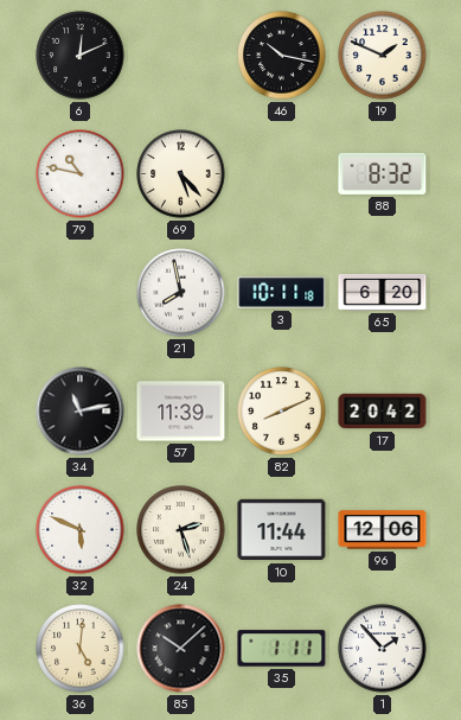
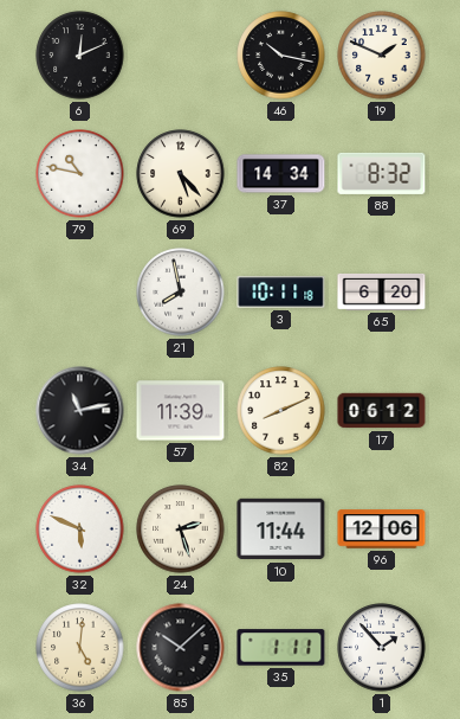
37: none -> 14:34 (281, 174)
17: 20:42 -> 06:12 (382, 411)
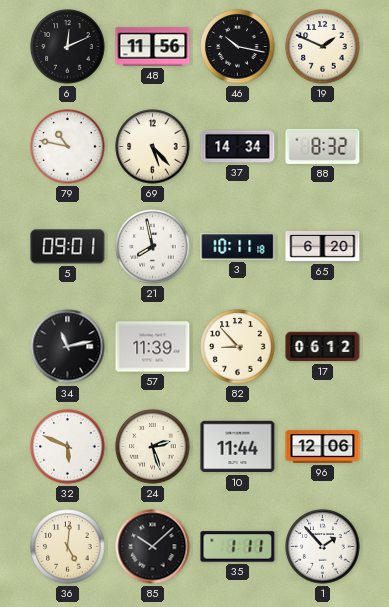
48: none -> 11:56 (153, 47)
5: none -> 09:01 (68, 247)
82: 8:11 -> 8:53 (238, 347)
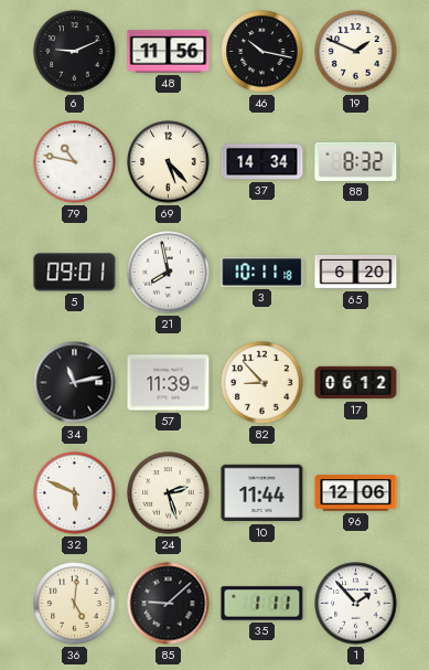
6: 12:11 -> 9:11 (75, 52)
85: 10:08 -> 9:08 (169, 604)
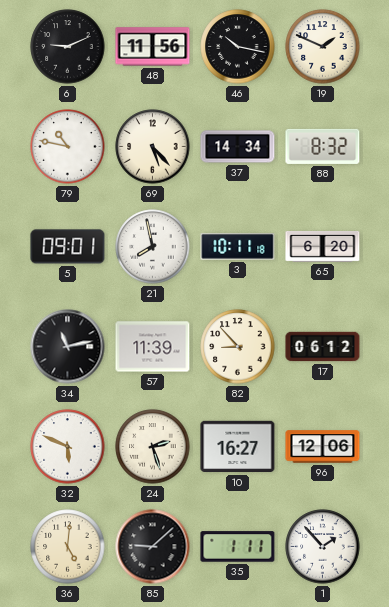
10: 11:44 -> 16:27 (238, 447)
